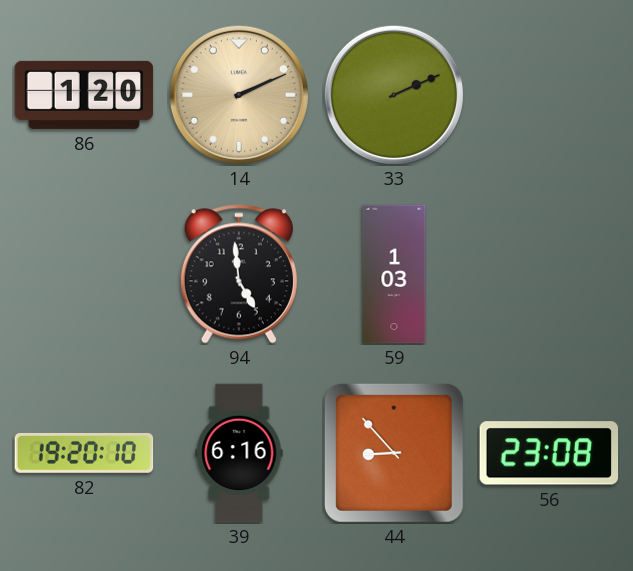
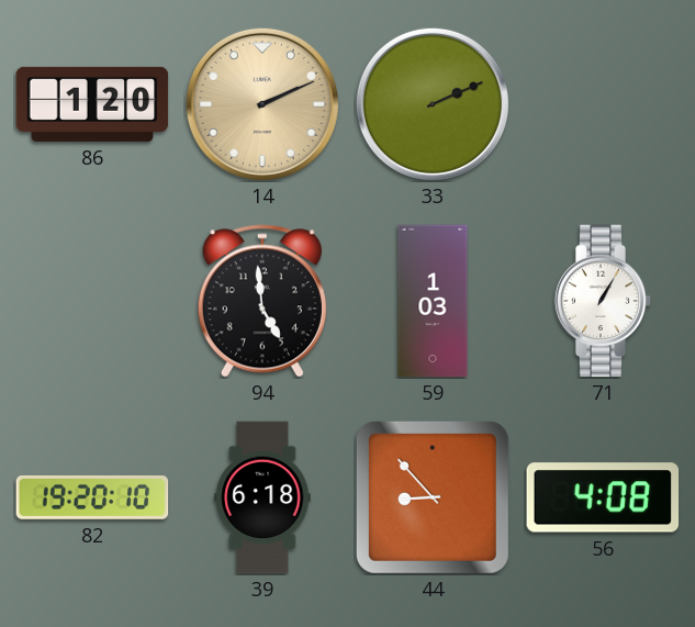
71: none -> 1:05 (603, 301)
39: 6:16 -> 6:18 (262, 497)
56: 23:08 -> 4:08 (603, 497)
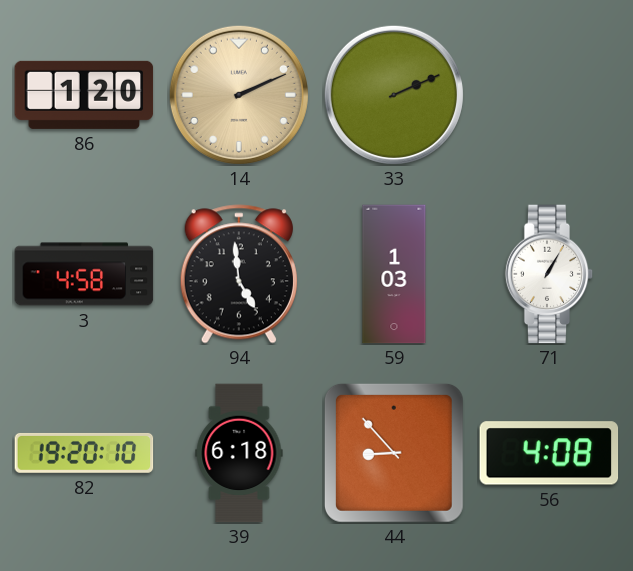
3: none -> 4:58 (84, 274)
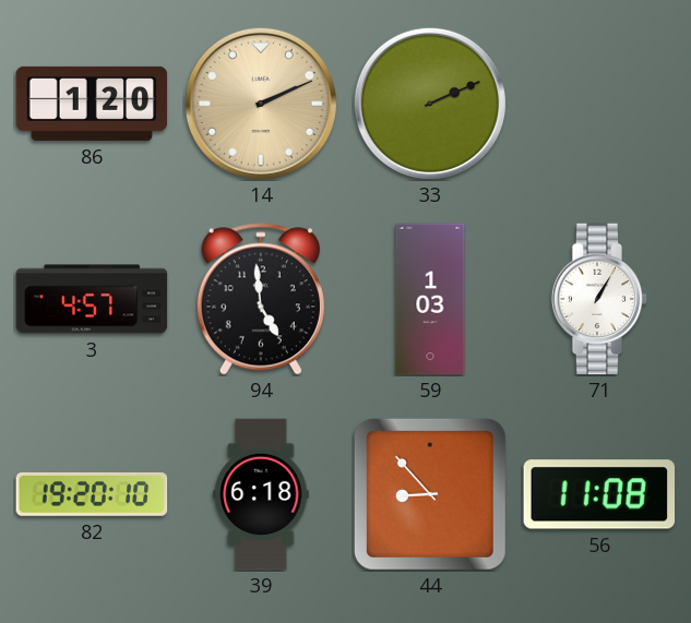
3: 4:58 -> 4:57 (92, 299)
56: 4:08 -> 11:08 (599, 494)
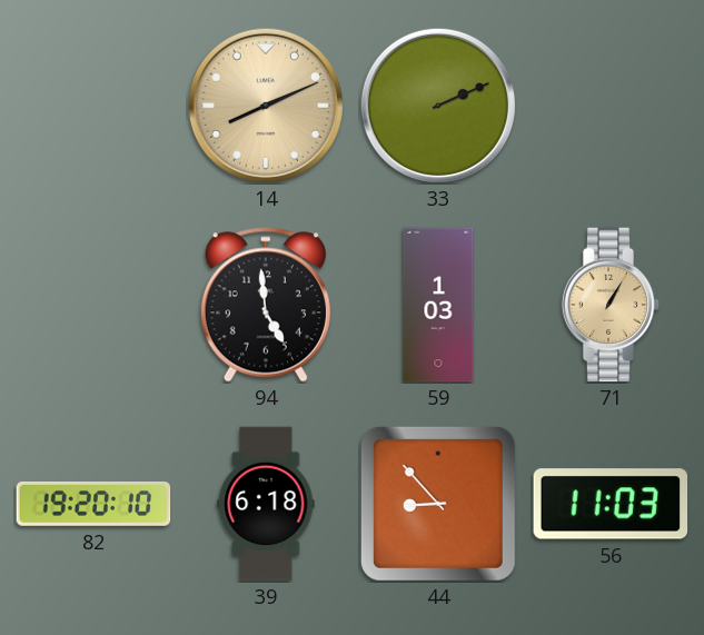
86: 1:20 -> none (92, 104)
14: 2:11 -> 8:11 (266, 106)
3: 4:57 -> none (92, 299)
71 dial: white -> champagne (611, 305)
56: 11:08 -> 11:03 (611, 504)
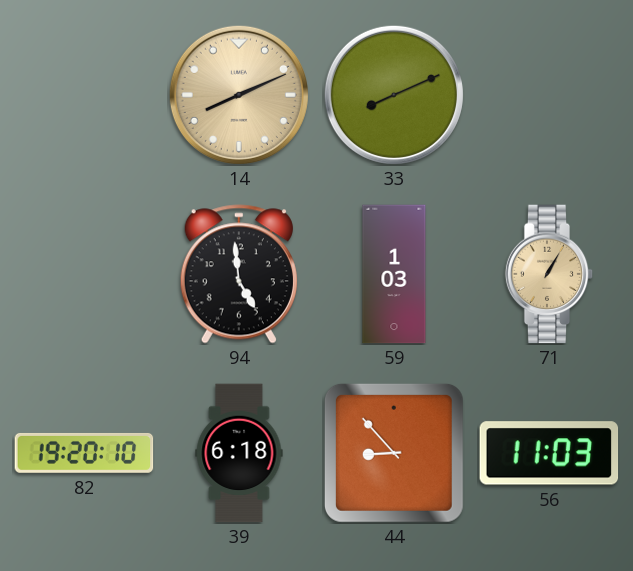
33: 2:11 -> 8:11 (394, 95)
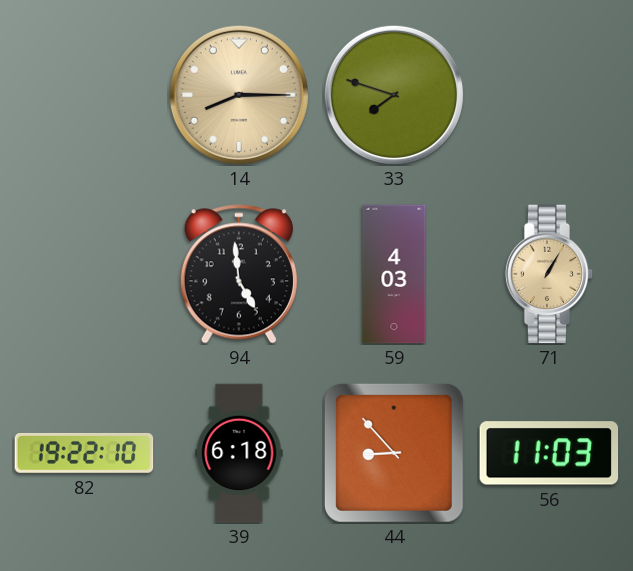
14: 8:11 -> 8:15 (239, 95)
33: 8:11 -> 7:48 (394, 95)
59: 1:03 -> 4:03 (394, 274)
82: 19:20 -> 19:22 (84, 453)
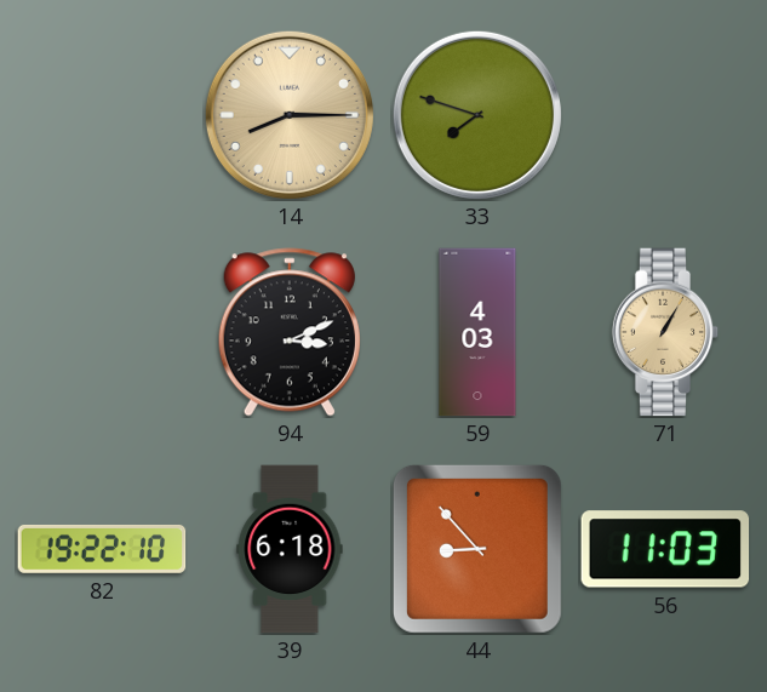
94: 4:59 -> 3:11 (290, 332)
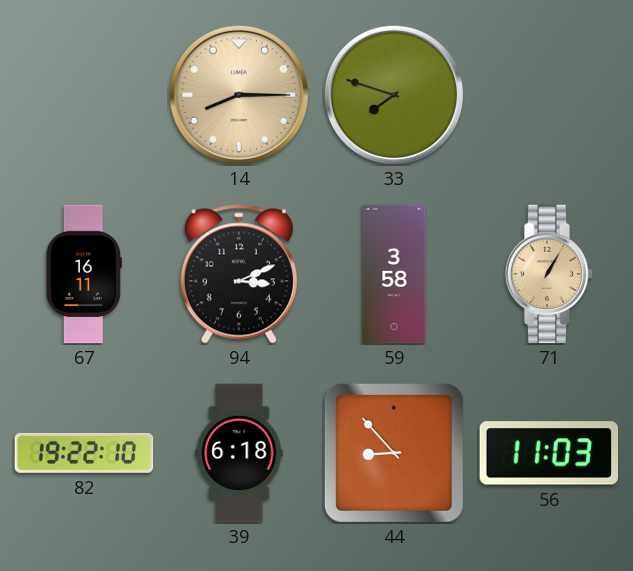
67: none -> 16:11 (84, 274)
59: 4:03 -> 3:58 (394, 274)
